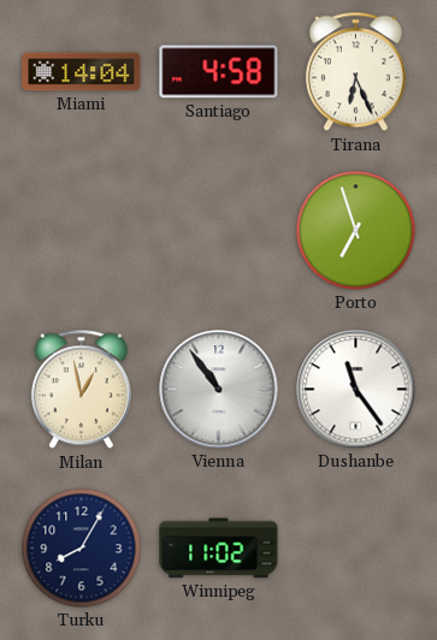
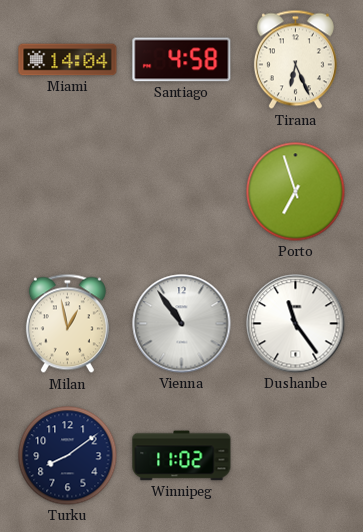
Turku: 8:05 -> 8:09 (68, 456)
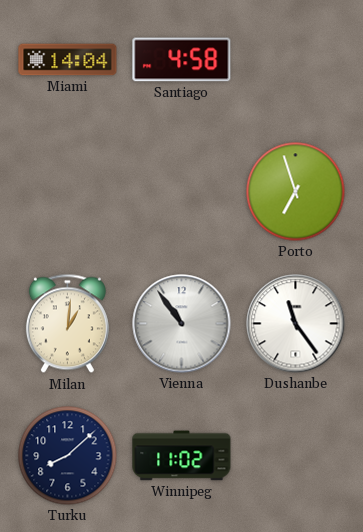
Tirana: 6:26 -> none (295, 60)
Milan: 12:58 -> 1:01 (67, 324)
Turku: 8:09 -> 8:08 (68, 456)
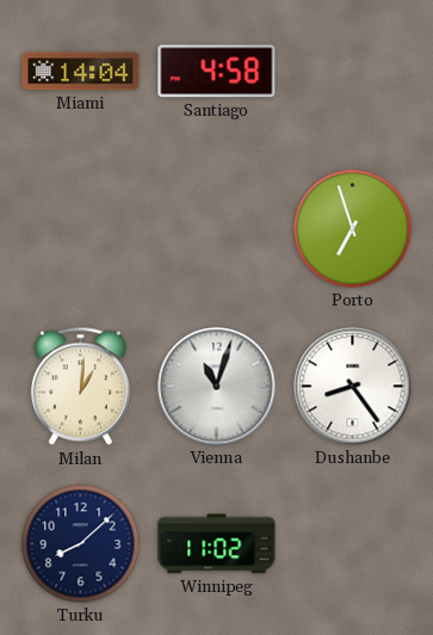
Vienna: 10:54 -> 11:03 (217, 387)
Dushanbe: 11:24 -> 8:24 (353, 387)
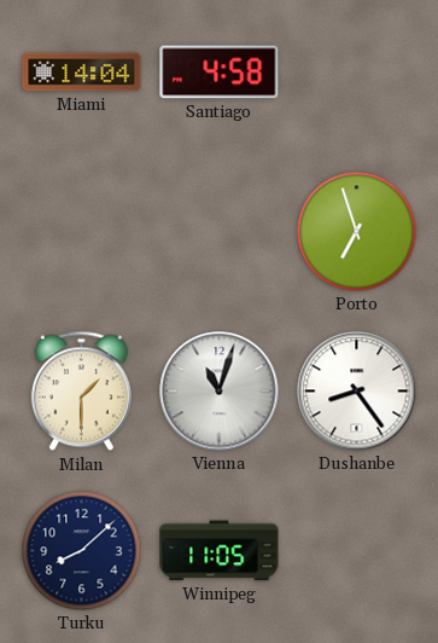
Milan: 1:01 -> 1:30 (81, 392)
Winnipeg: 11:02 -> 11:05 (220, 551)
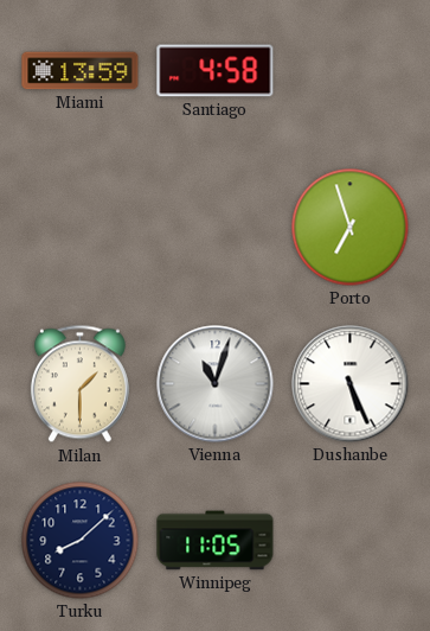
Miami: 14:04 -> 13:59 (81, 71)
Dushanbe: 8:24 -> 5:26 (351, 384)
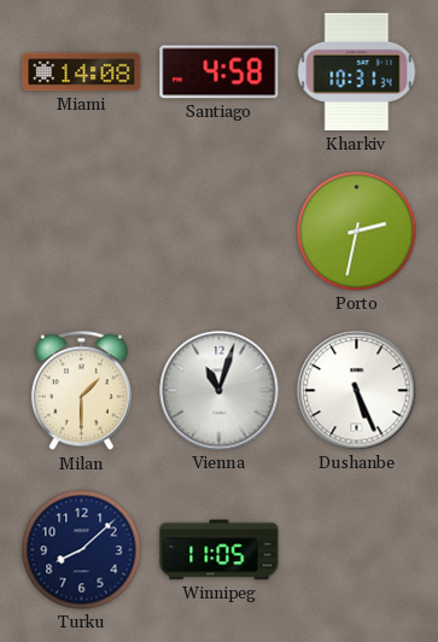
Miami: 13:59 -> 14:08 (82, 72)
Kharkiv: none -> 10:31 (357, 72)
Porto: 6:57 -> 2:32 (357, 232)
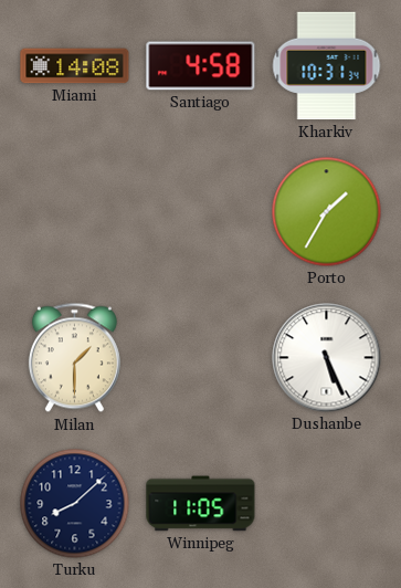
Porto: 2:32 -> 1:35 (327, 212)
Vienna: 11:03 -> none (220, 391)
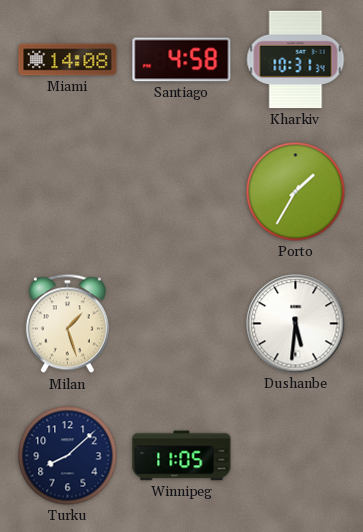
Milan: 1:30 -> 1:27 (67, 324)
Dushanbe: 5:26 -> 5:31 (296, 324)
